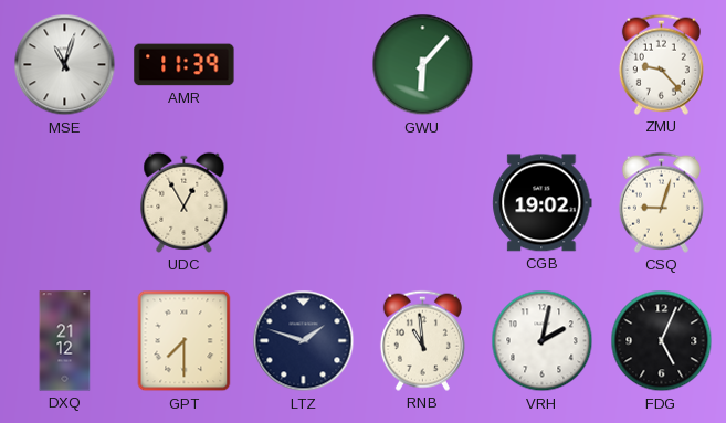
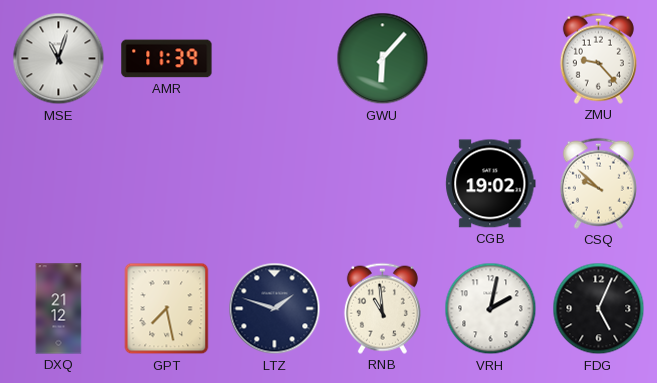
UDC: 12:55 -> none (185, 202)
CSQ: 9:03 -> 9:52 (598, 183)
GPT: 7:30 -> 7:28 (167, 309)
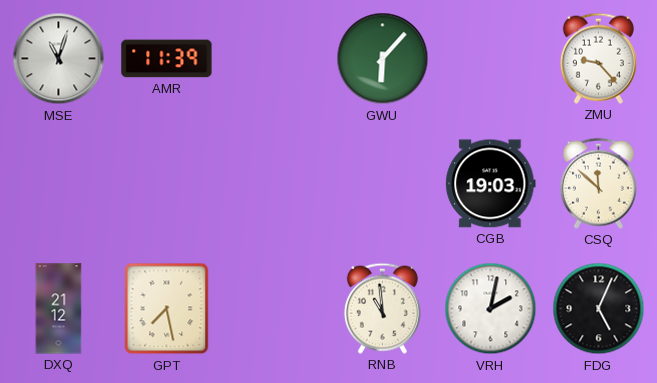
CGB: 19:02 -> 19:03 (491, 184)
CSQ: 9:52 -> 11:52 (598, 183)
LTZ: 1:48 -> none (275, 309)
